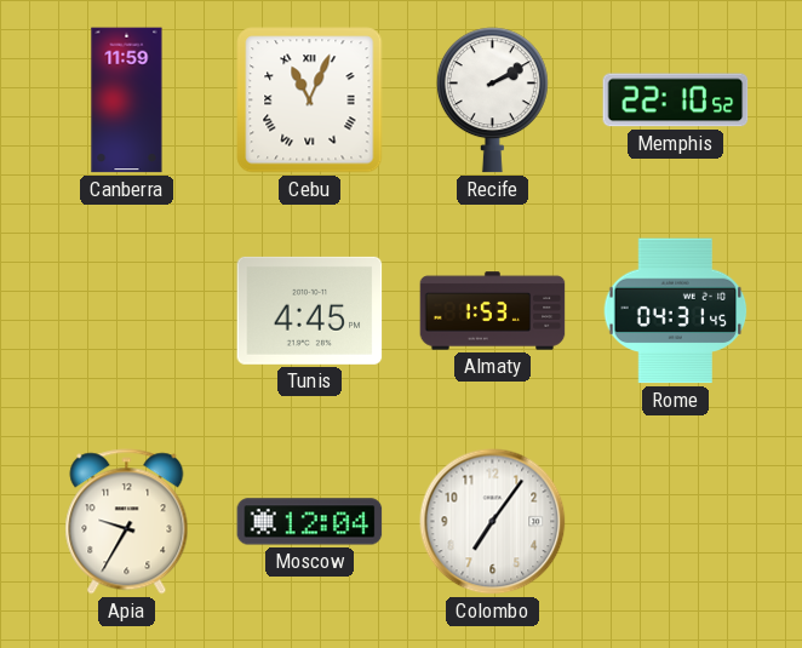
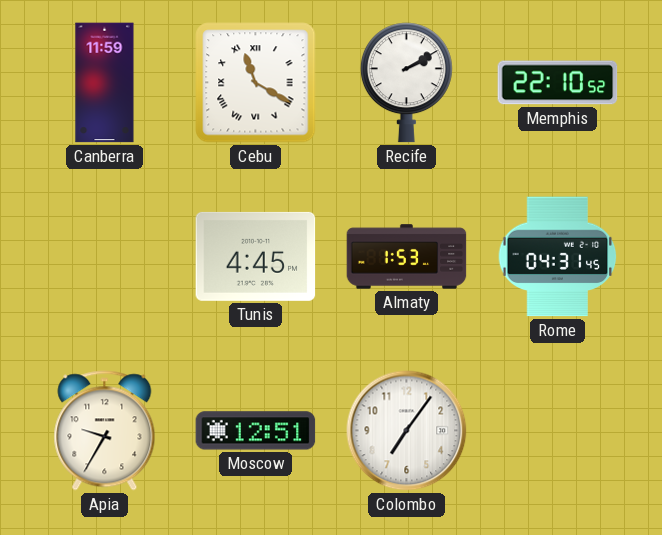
Cebu: 11:04 -> 11:20 (256, 83)
Moscow: 12:04 -> 12:51 (256, 431)
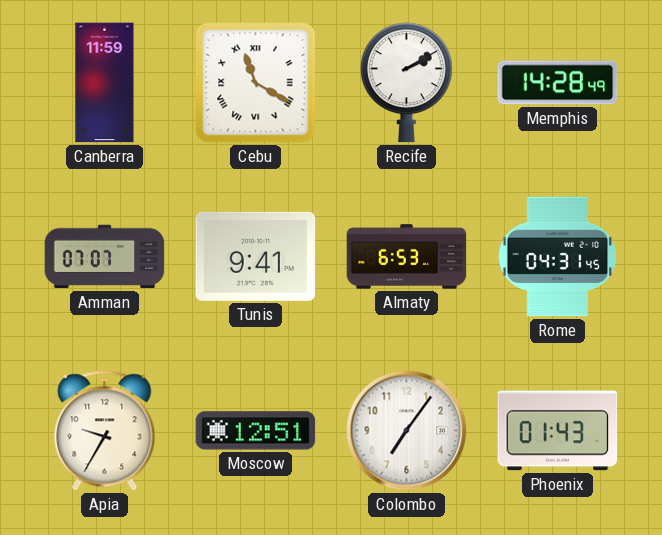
Memphis: 22:10 -> 14:28 (558, 83)
Amman: none -> 07:07 (105, 257)
Tunis: 4:45 -> 9:41 (256, 256)
Almaty: 1:53 -> 6:53 (407, 257)
Phoenix: none -> 01:43 (558, 431)
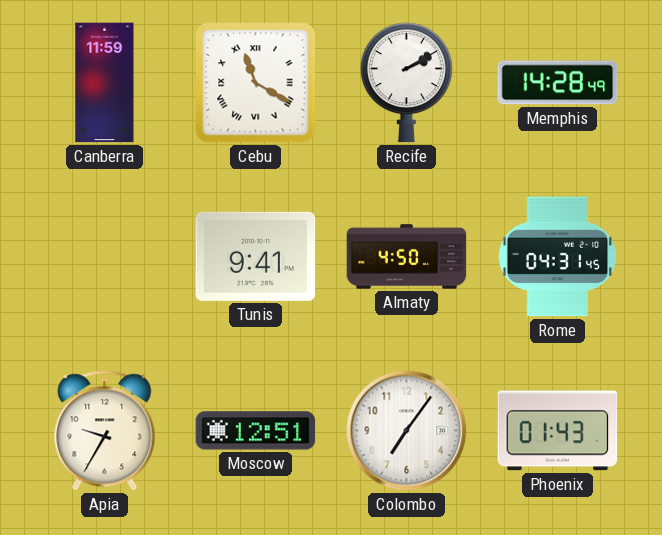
Amman: 07:07 -> none (105, 257)
Almaty: 6:53 -> 4:50 (407, 257)
